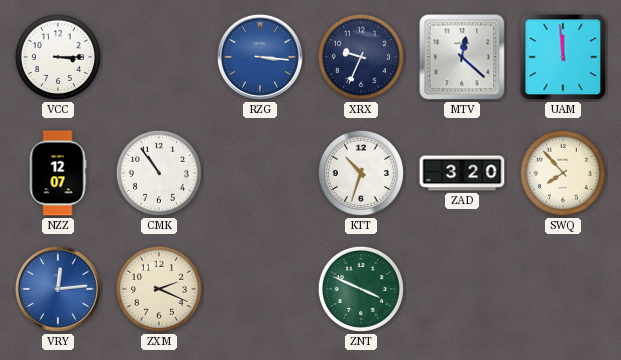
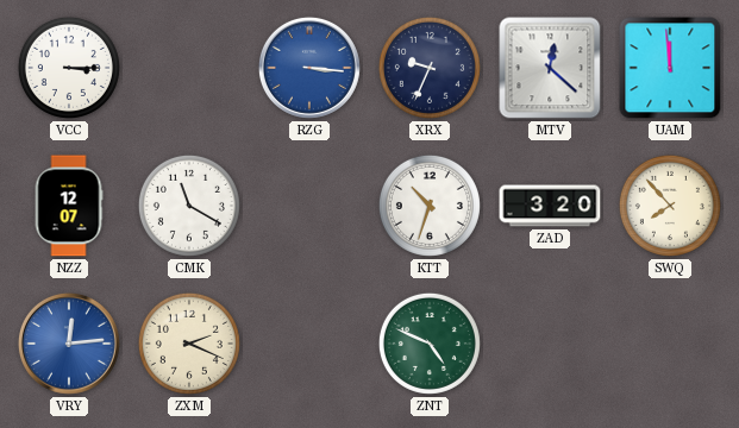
CMK: 10:54 -> 11:20 (189, 206)
ZNT: 3:49 -> 4:49 (430, 344)
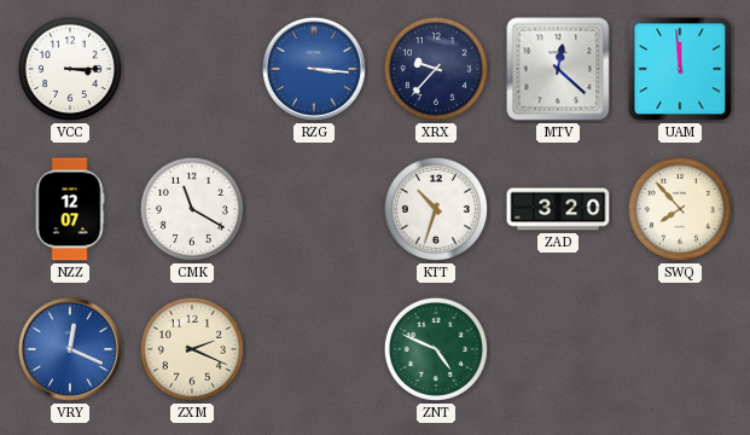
XRX: 9:34 -> 9:37 (436, 69)
VRY: 12:14 -> 12:19 (70, 349)
